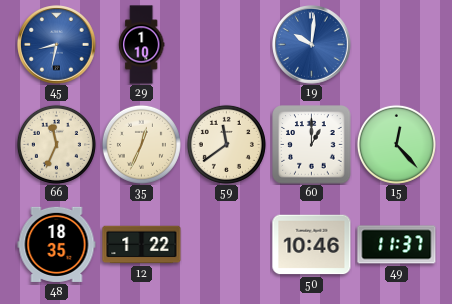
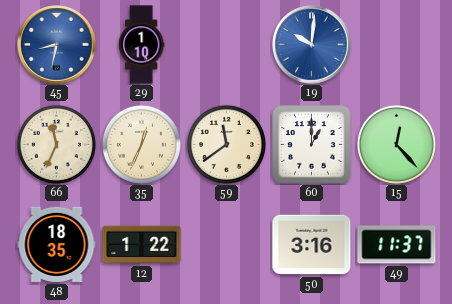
50: 10:46 -> 3:16 (312, 245)
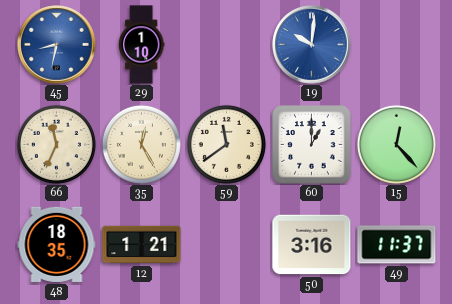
35: 12:34 -> 12:25 (141, 144)
12: 1:22 -> 1:21 (142, 245)
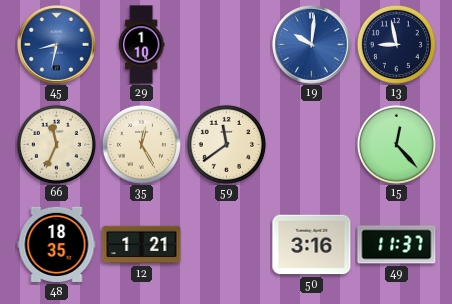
13: none -> 8:58 (396, 44)
60: 1:00 -> none (312, 145)
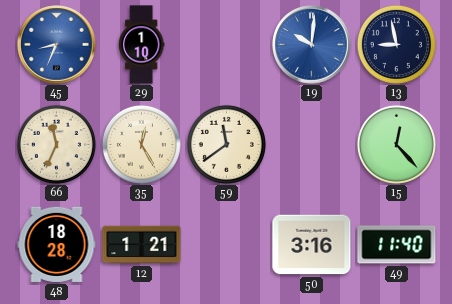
45: 8:32 -> 8:34 (57, 45)
48: 18:35 -> 18:28 (57, 244)
49: 11:37 -> 11:40 (397, 245)
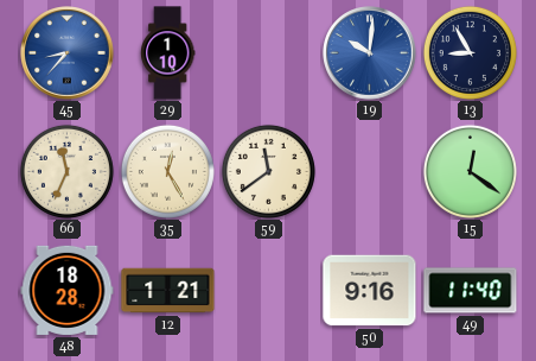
45: 8:34 -> 8:37 (68, 53)
13: 8:58 -> 8:55 (470, 52)
15: 12:23 -> 12:21 (470, 171)
50: 3:16 -> 9:16 (370, 291)
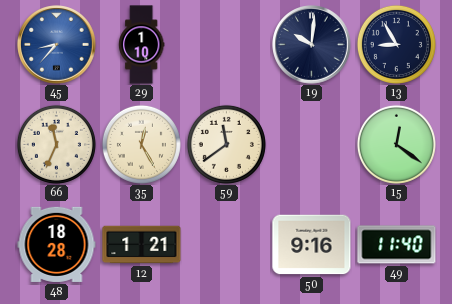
19 dial: blue -> navy (312, 45)
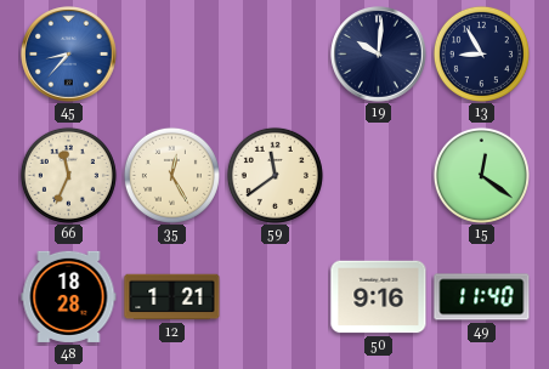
29: 1:10 -> none (141, 45)
